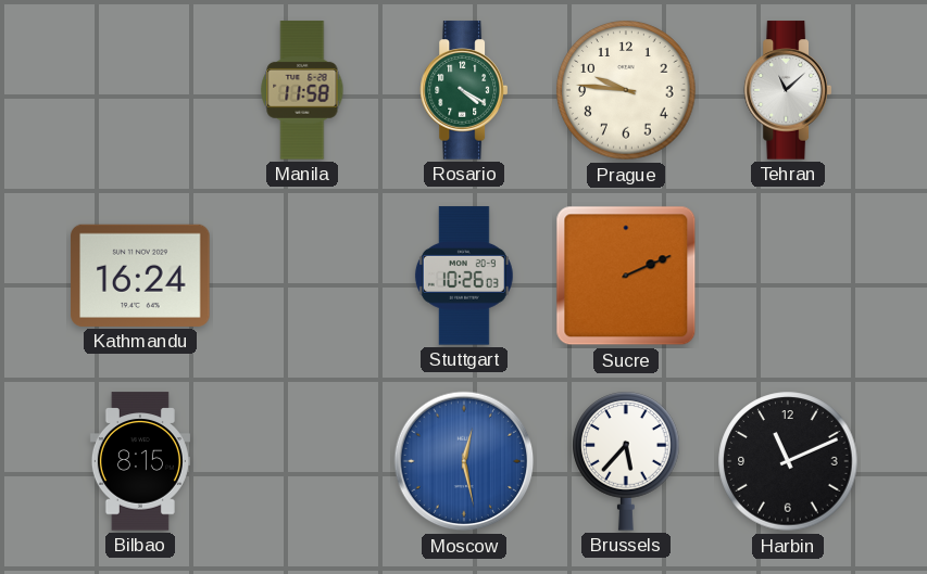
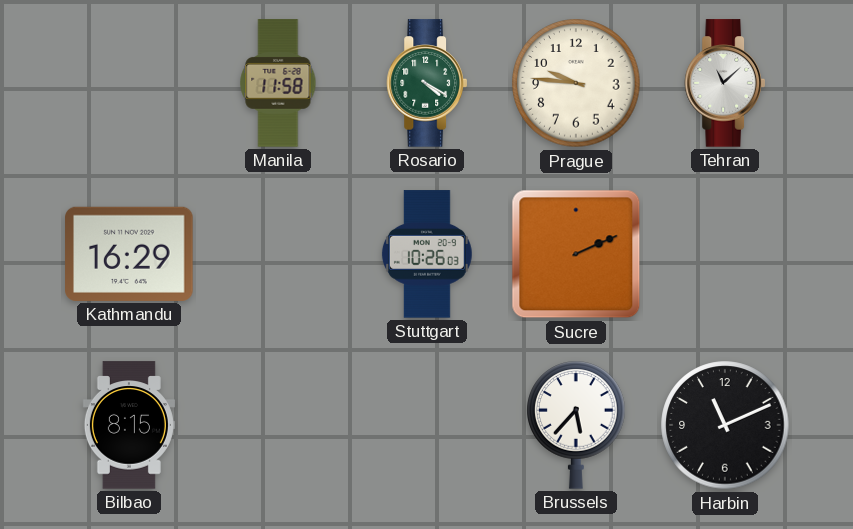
Kathmandu: 16:24 -> 16:29 (129, 254)
Moscow: 12:28 -> none (464, 461)
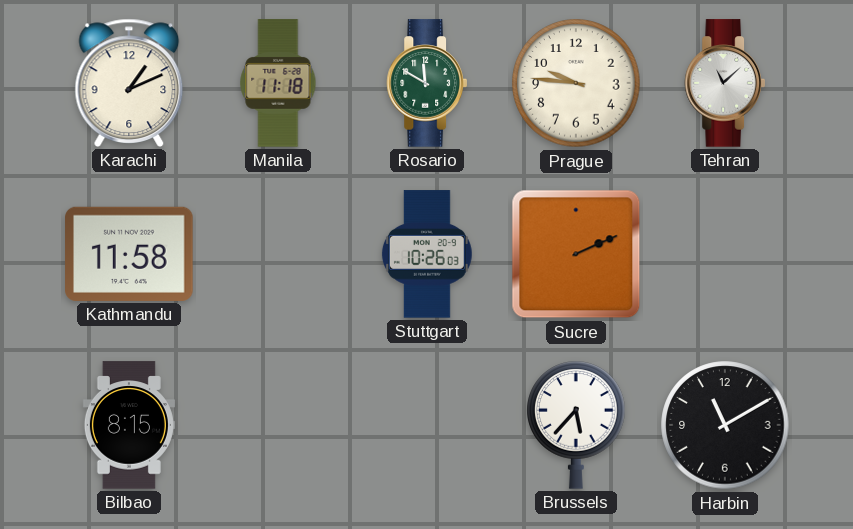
Karachi: none -> 1:11 (129, 83)
Manila: 11:58 -> 11:18 (278, 83)
Rosario: 4:20 -> 11:50 (426, 83)
Kathmandu: 16:29 -> 11:58 (129, 254)
Harbin: 11:11 -> 11:10 (725, 425)
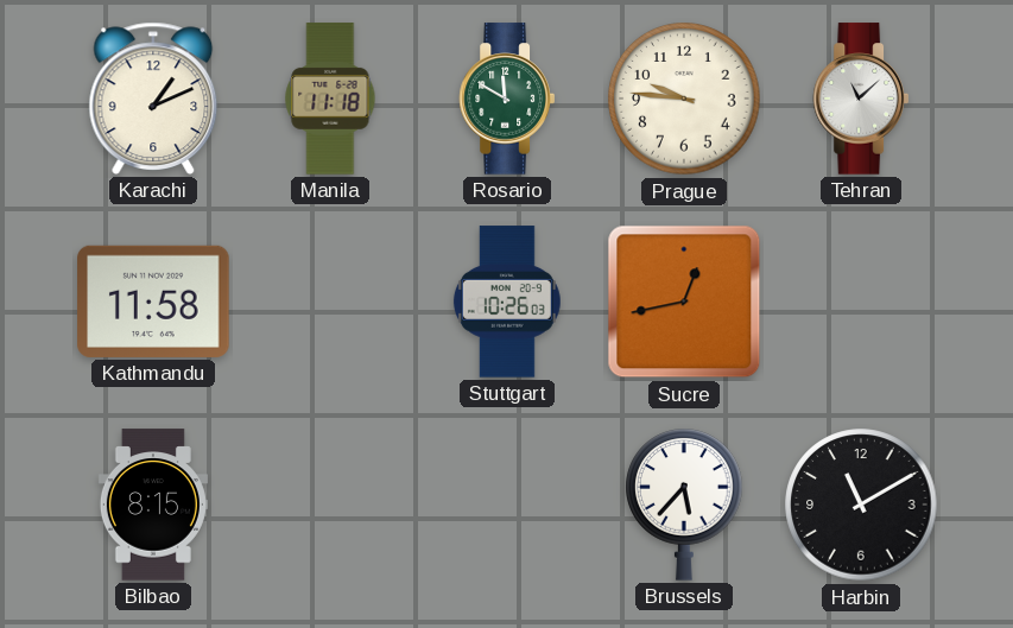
Sucre: 2:11 -> 12:43 (684, 302)
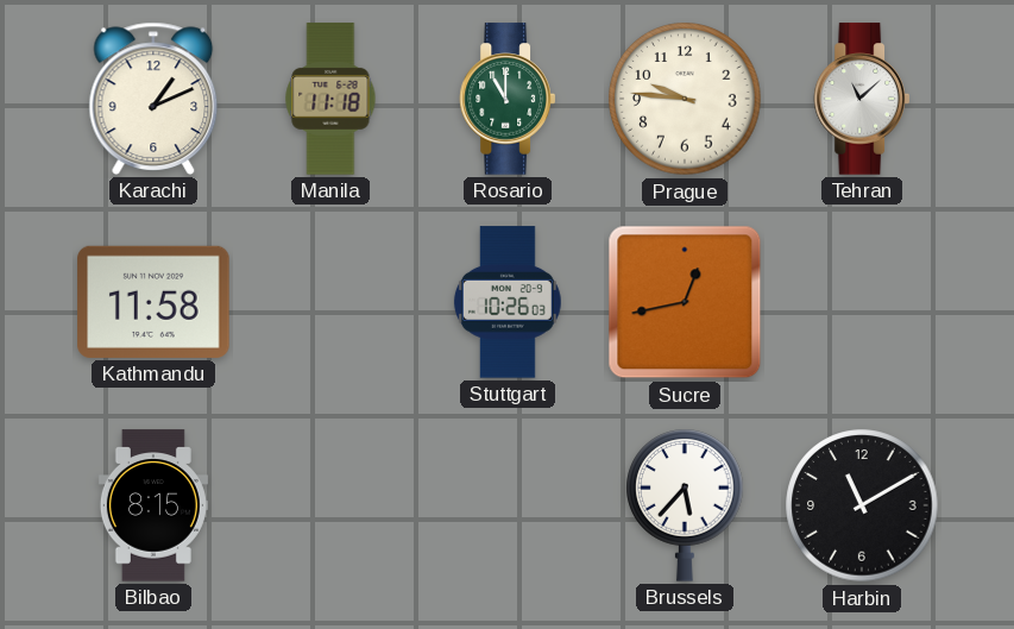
Rosario: 11:50 -> 11:00 (506, 99)
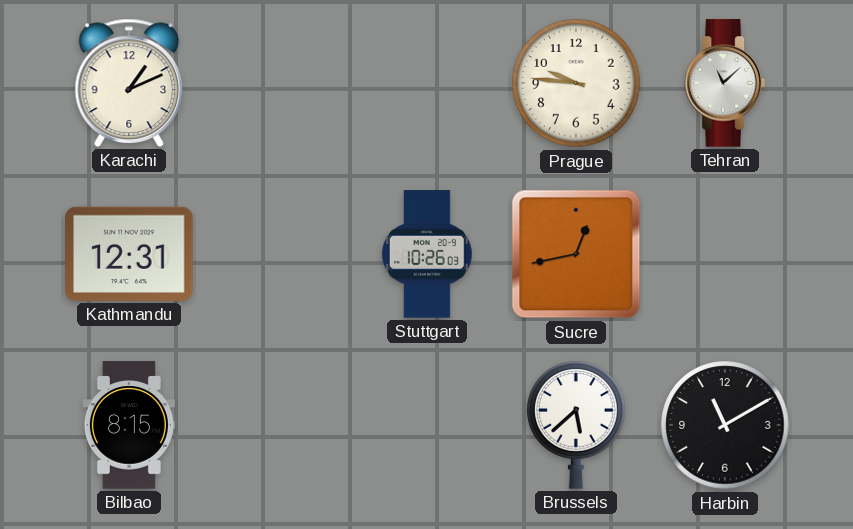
Manila: 11:18 -> none (330, 99)
Rosario: 11:00 -> none (506, 99)
Kathmandu: 11:58 -> 12:31 (129, 254)
Brussels: 5:37 -> 5:38 (576, 425)
